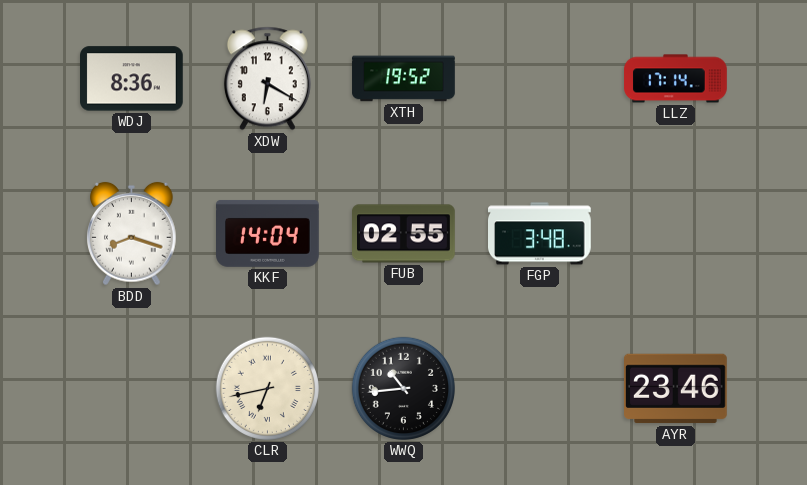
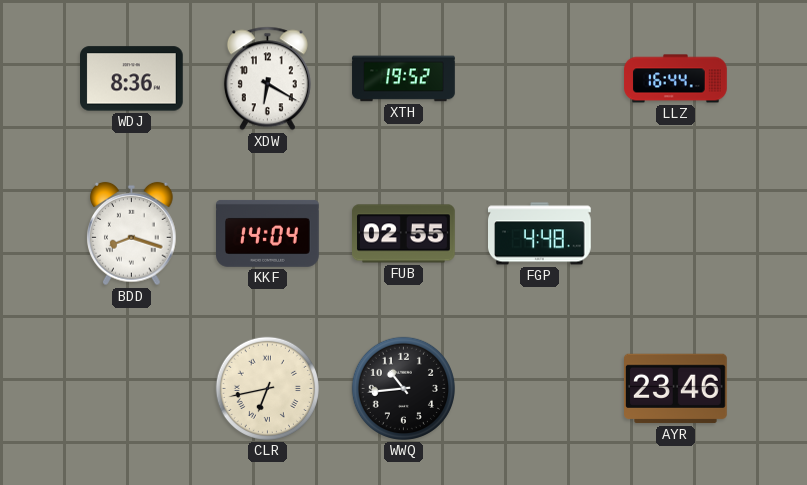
LLZ: 17:14 -> 16:44 (676, 79)
FGP: 3:48 -> 4:48 (540, 234)
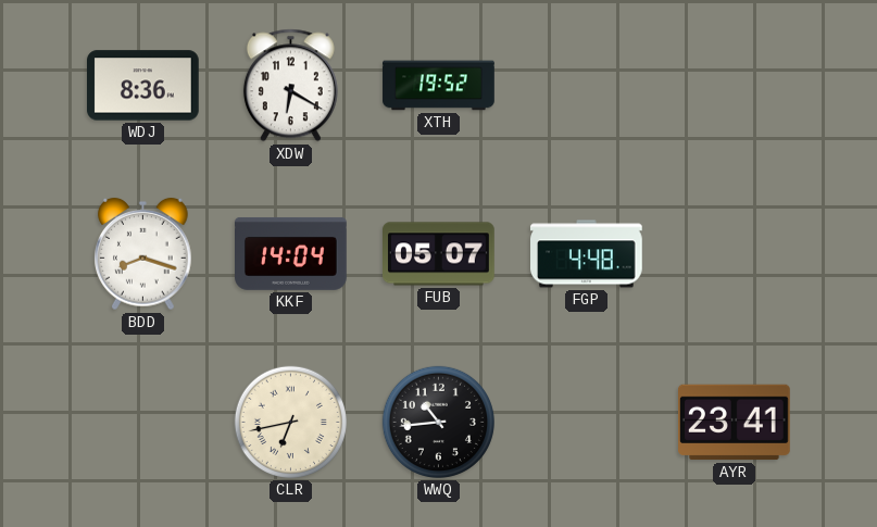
LLZ: 16:44 -> none (676, 79)
FUB: 02:55 -> 05:07 (439, 254)
AYR: 23:46 -> 23:41 (735, 423)
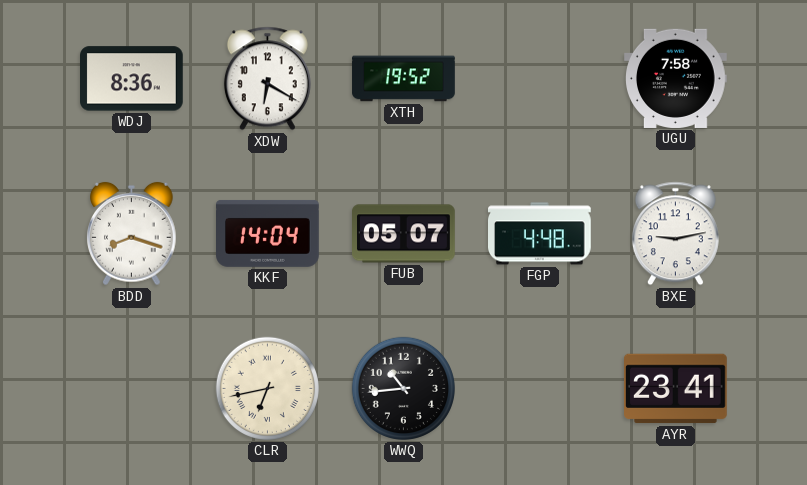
UGU: none -> 7:58 (676, 78)
BXE: none -> 9:13 (675, 234)
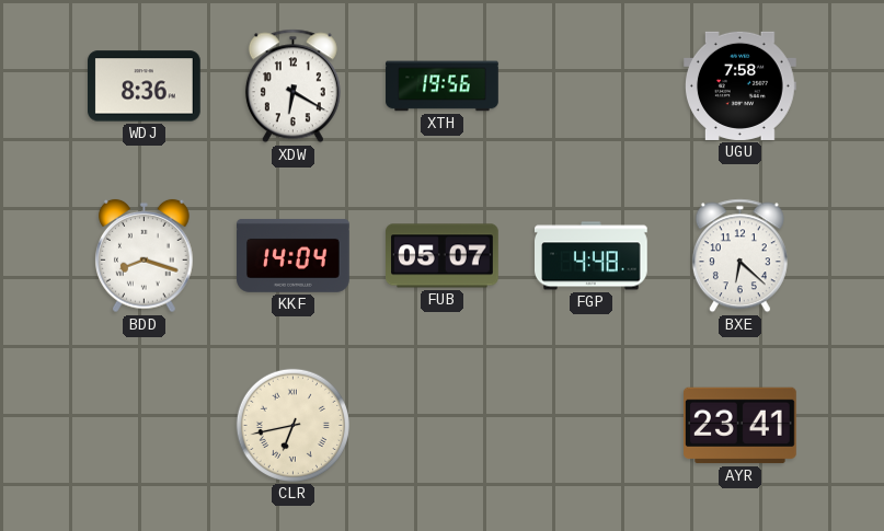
XTH: 19:52 -> 19:56 (443, 86)
BXE: 9:13 -> 6:22 (739, 256)
WWQ: 10:44 -> none (403, 388)
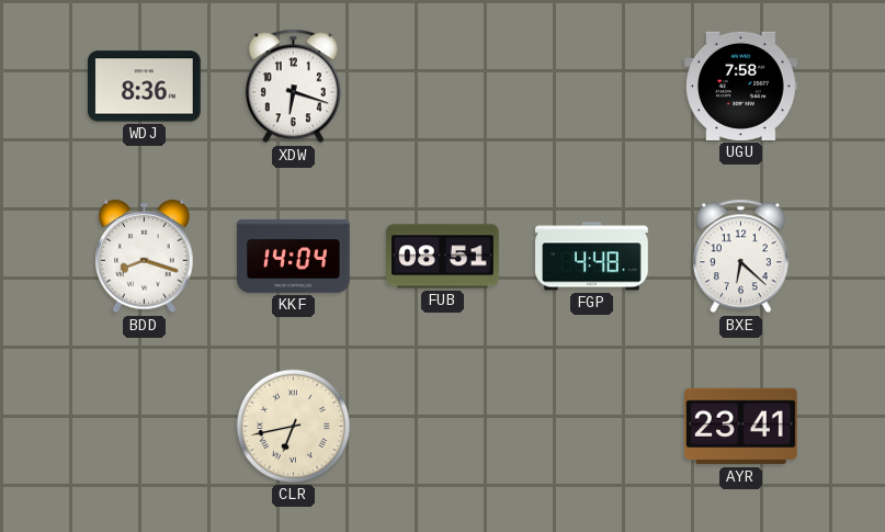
XDW: 6:20 -> 6:18 (293, 87)
XTH: 19:56 -> none (443, 86)
FUB: 05:07 -> 08:51 (443, 257)
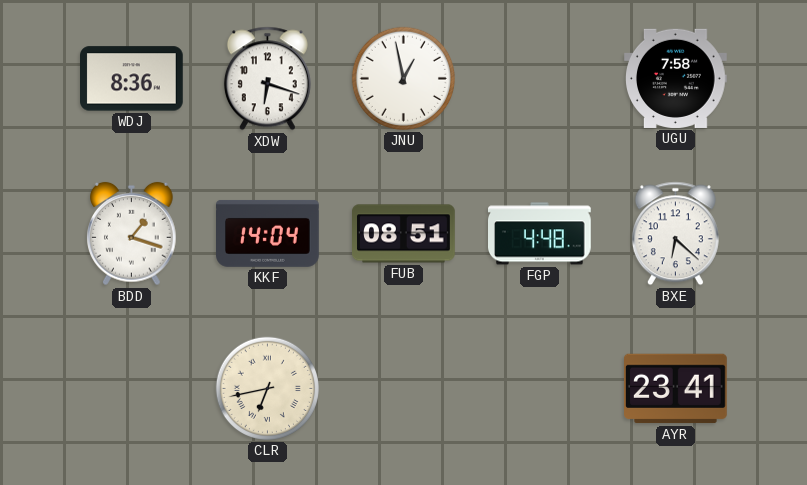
JNU: none -> 12:58 (403, 78)
BDD: 8:18 -> 1:18 (132, 234)
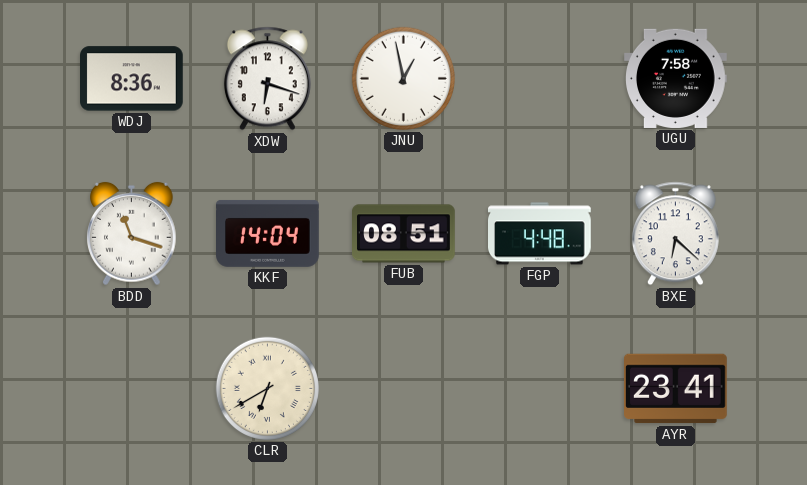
BDD: 1:18 -> 11:18 (132, 234)
CLR: 6:43 -> 6:40 (267, 388)
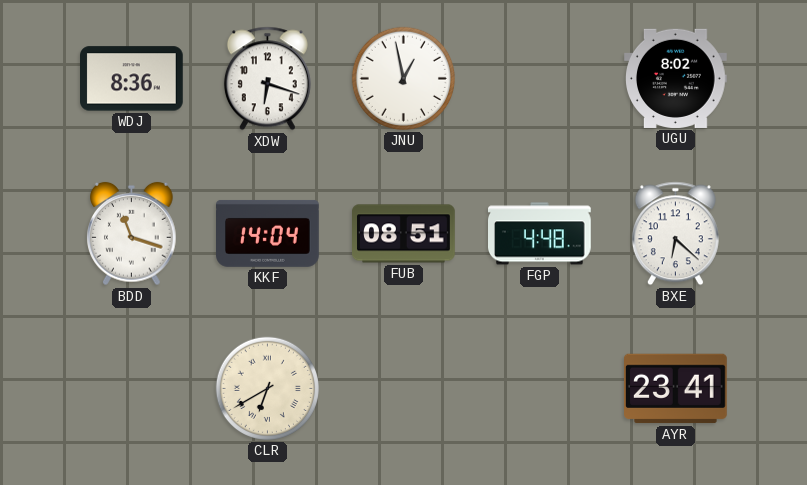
UGU: 7:58 -> 8:02 (676, 78)
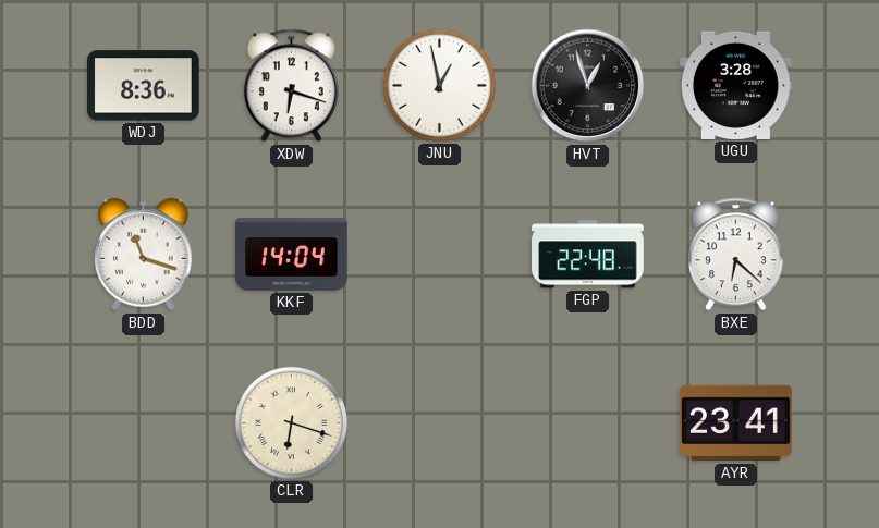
HVT: none -> 12:57 (588, 86)
UGU: 8:02 -> 3:28 (736, 85)
FUB: 08:51 -> none (404, 234)
FGP: 4:48 -> 22:48 (588, 255)
CLR: 6:40 -> 6:18 (291, 422)
